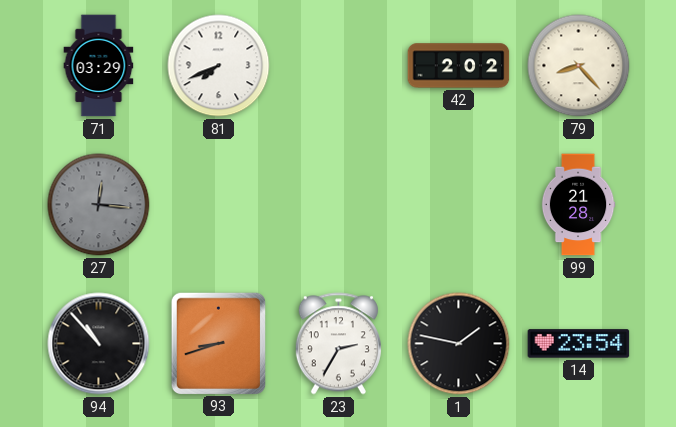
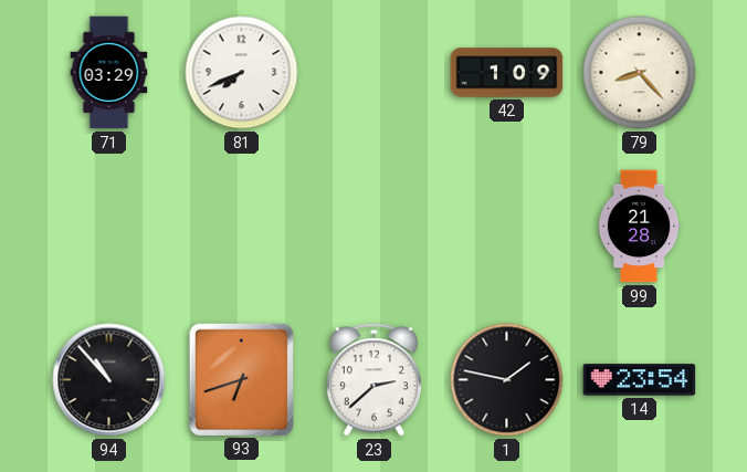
42: 2:02 -> 1:09 (507, 73)
27: 12:16 -> none (99, 205)
93: 8:42 -> 6:42 (241, 379)
23: 2:35 -> 2:38 (373, 380)
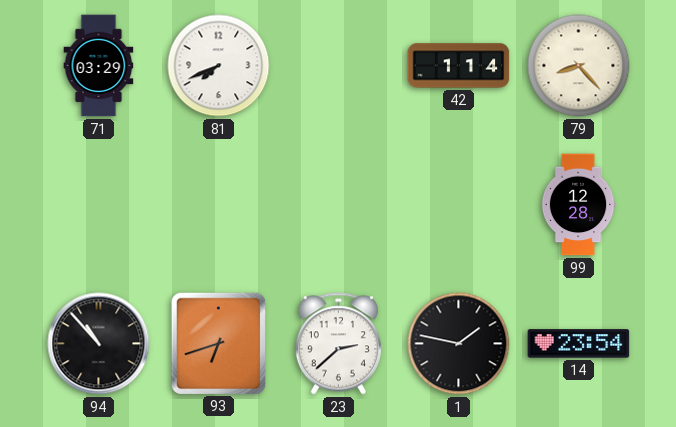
42: 1:09 -> 1:14 (459, 66)
99: 21:28 -> 12:28 (578, 205)
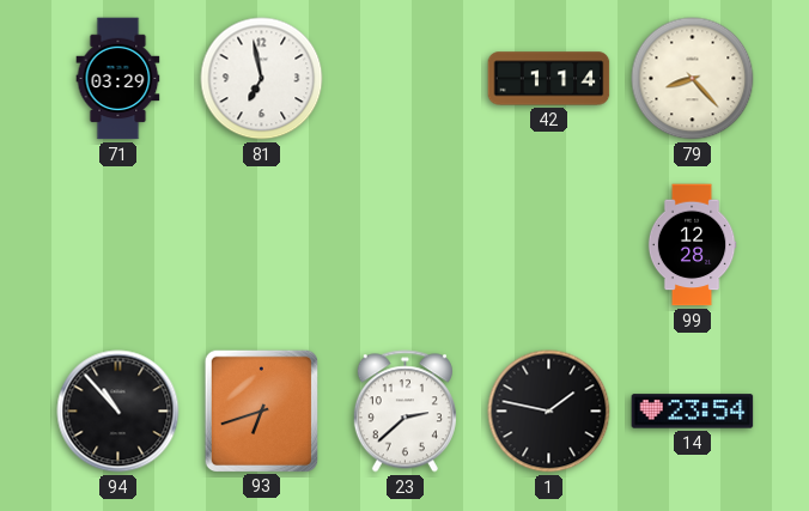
81: 7:41 -> 6:58 (262, 79)
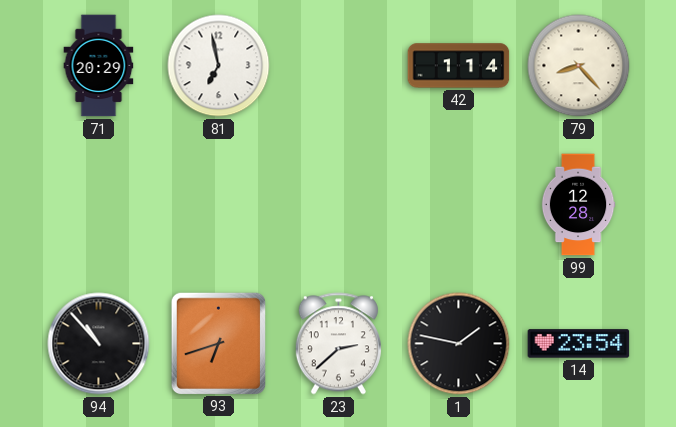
71: 03:29 -> 20:29 (99, 66)
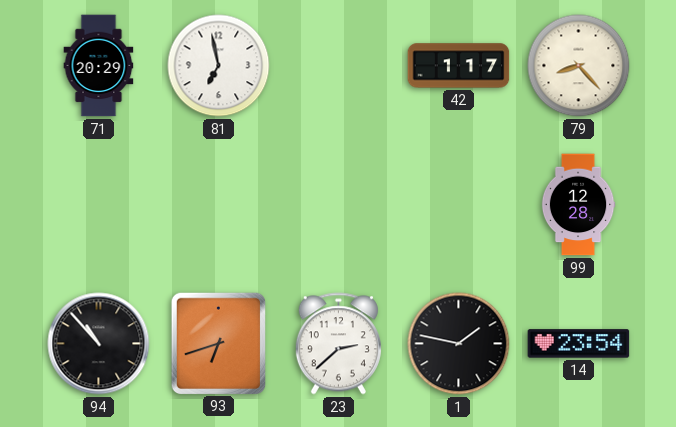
42: 1:14 -> 1:17 (459, 66)
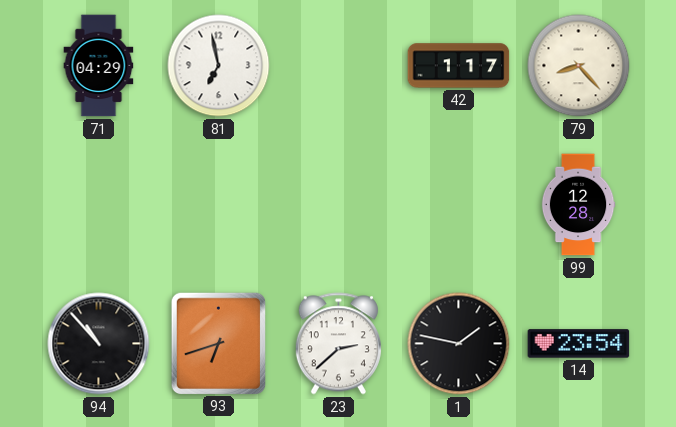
71: 20:29 -> 04:29 (99, 66)
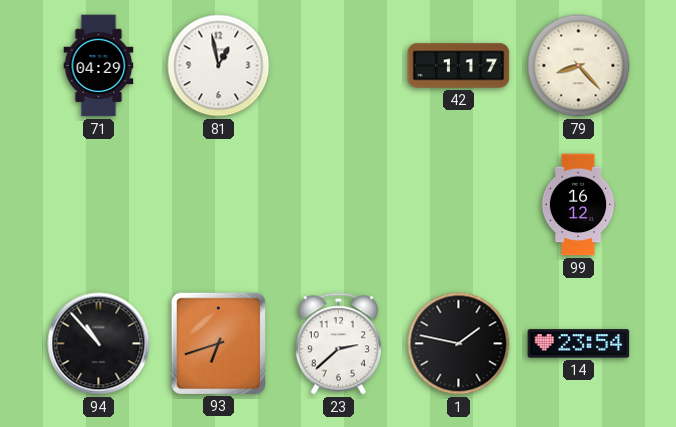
81: 6:58 -> 12:58 (219, 66)
99: 12:28 -> 16:12 (578, 205)
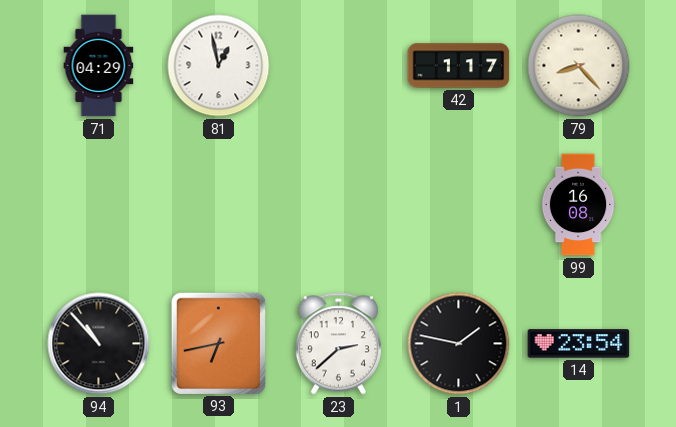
99: 16:12 -> 16:08 (578, 205)
93: 6:42 -> 6:43 (218, 343)
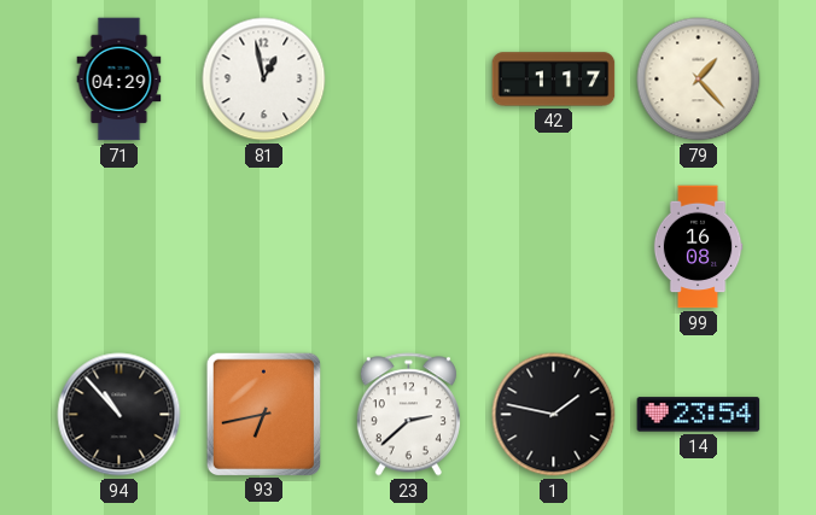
79: 8:23 -> 1:23 (699, 80)
